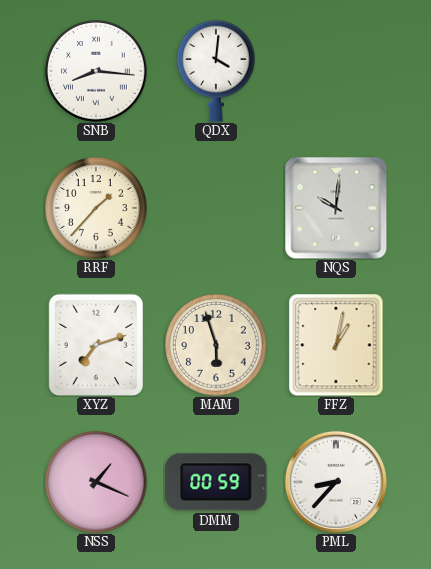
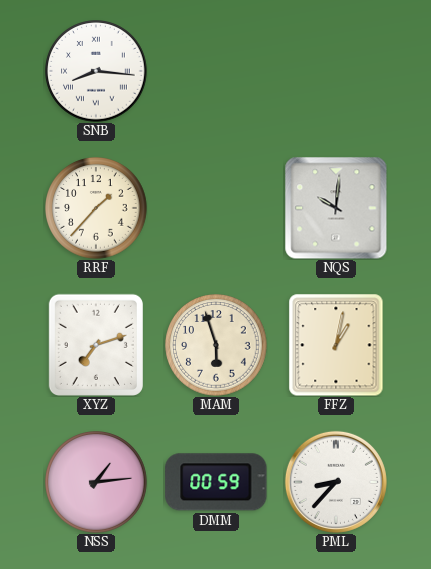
QDX: 4:01 -> none (217, 71)
NSS: 1:19 -> 1:14 (96, 482)
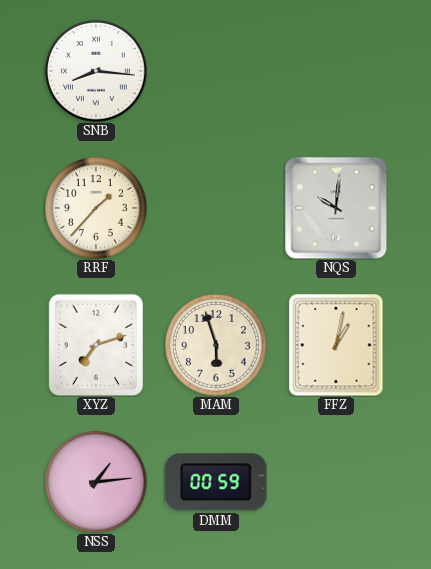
PML: 8:37 -> none (336, 482)
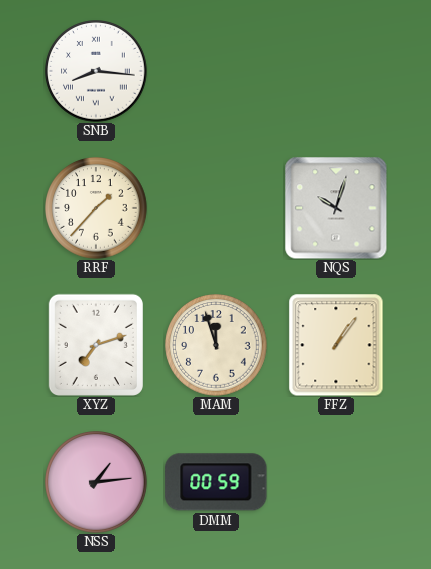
NQS: 10:01 -> 10:03 (336, 208)
MAM: 5:57 -> 11:57 (216, 345)
FFZ: 1:02 -> 1:06 (336, 345)
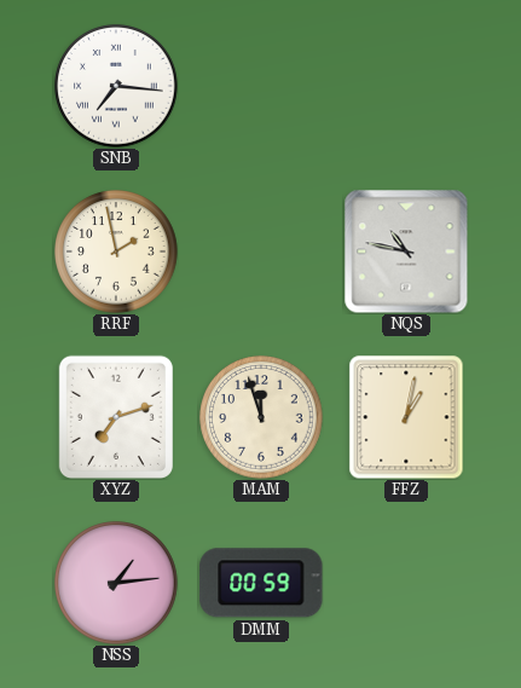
SNB: 8:16 -> 7:16 (116, 86)
RRF: 1:37 -> 1:58 (116, 252)
NQS: 10:03 -> 10:47 (406, 252)
FFZ: 1:06 -> 1:02 (406, 417)
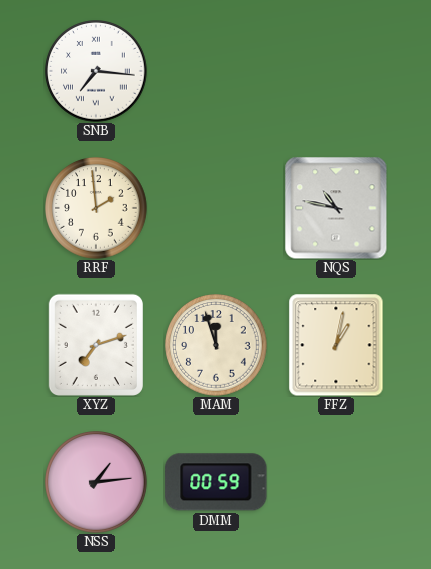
RRF: 1:58 -> 1:59 (96, 208)
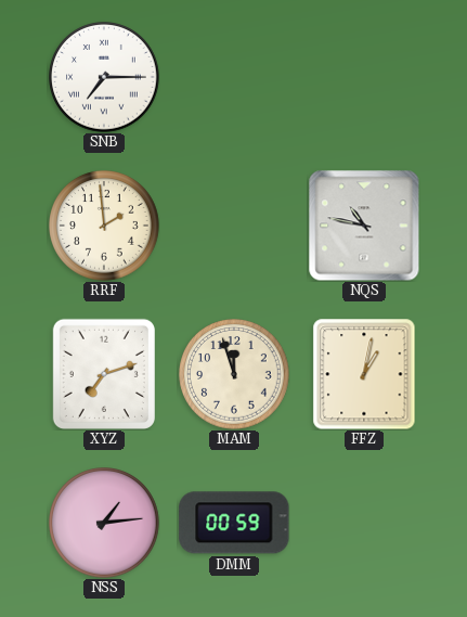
SNB: 7:16 -> 7:15 (104, 77)
